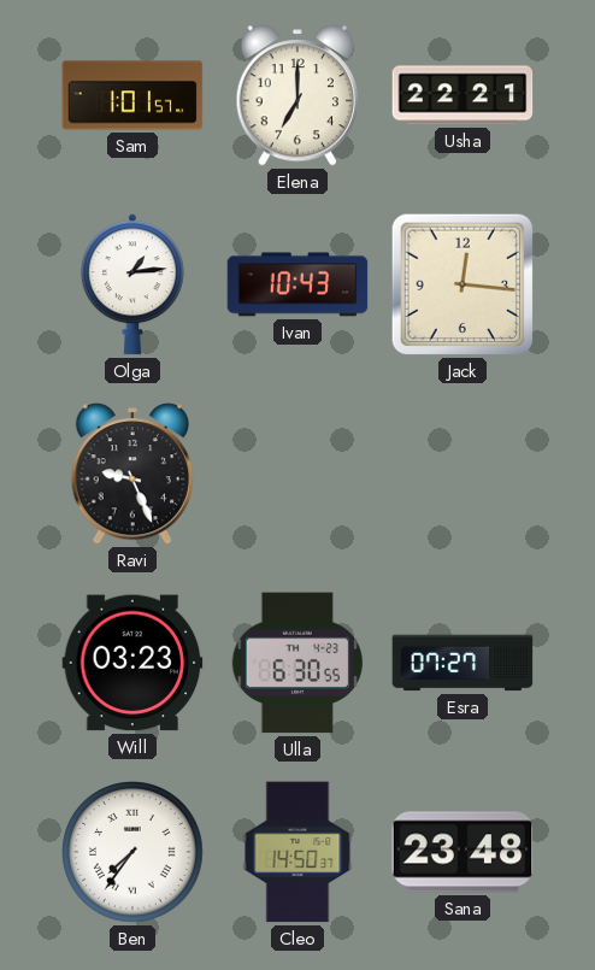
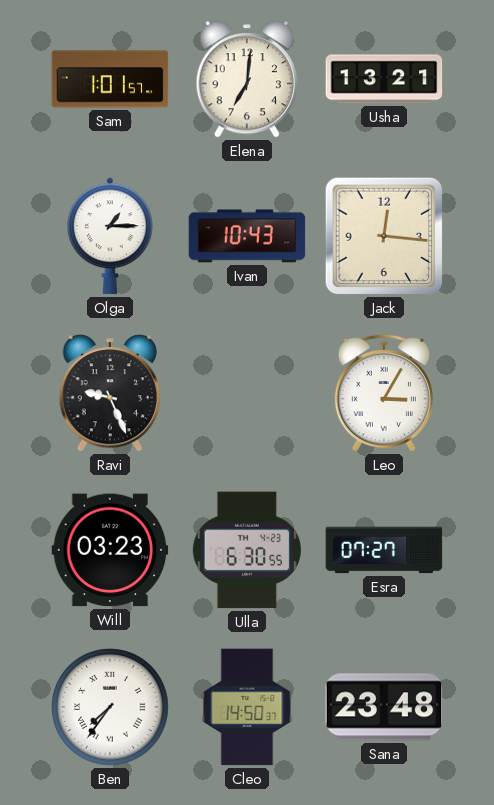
Elena: 7:00 -> 7:01 (246, 79)
Usha: 22:21 -> 13:21 (384, 79)
Olga: 1:14 -> 1:15 (110, 236)
Leo: none -> 3:05 (384, 393)
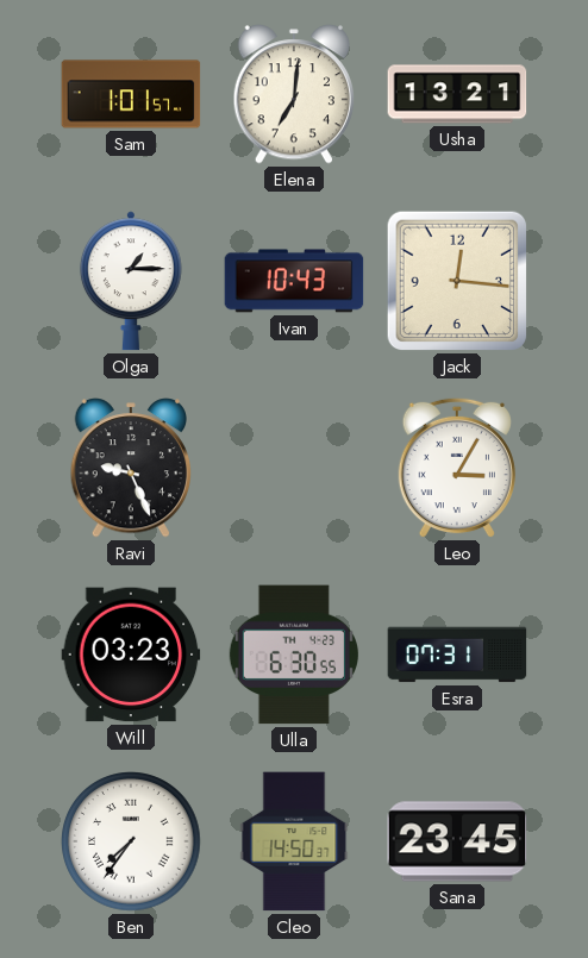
Esra: 07:27 -> 07:31 (457, 655)
Sana: 23:48 -> 23:45 (457, 841)
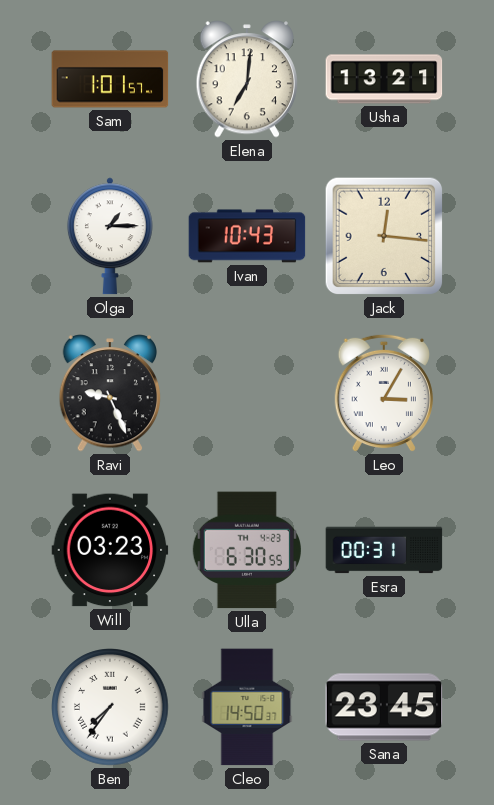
Esra: 07:31 -> 00:31 (384, 550)
